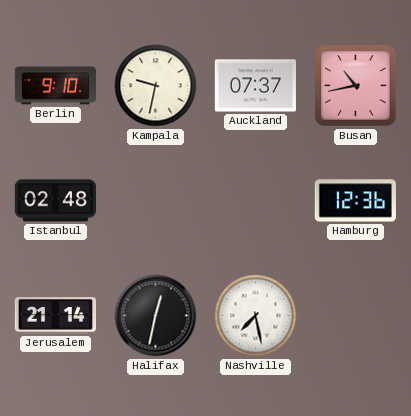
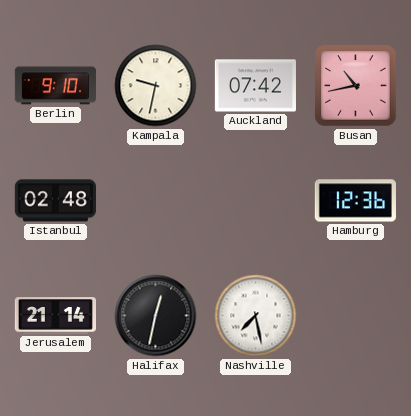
Auckland: 07:37 -> 07:42 (255, 86)
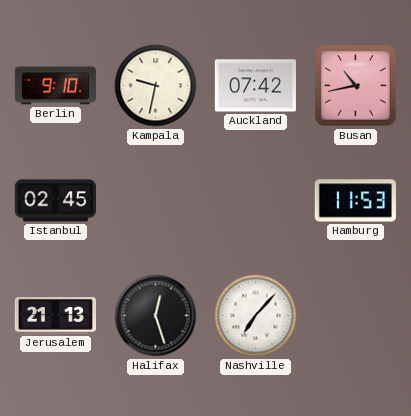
Istanbul: 02:48 -> 02:45 (55, 201)
Hamburg: 12:36 -> 11:53 (355, 201)
Jerusalem: 21:14 -> 21:13 (55, 316)
Halifax: 12:32 -> 12:27 (156, 316)
Nashville: 7:28 -> 7:07 (256, 316)
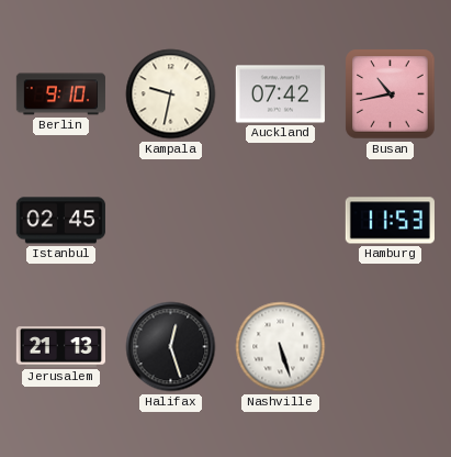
Nashville: 7:07 -> 5:27 (281, 347)
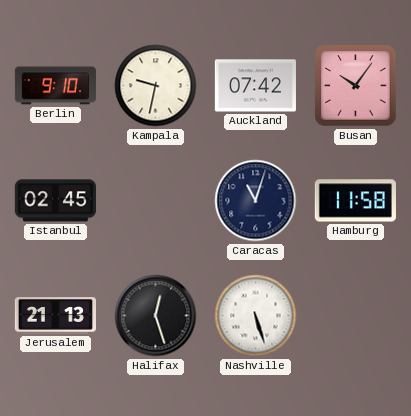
Busan: 10:43 -> 10:06 (356, 86)
Caracas: none -> 11:03 (256, 201)
Hamburg: 11:53 -> 11:58 (355, 201)
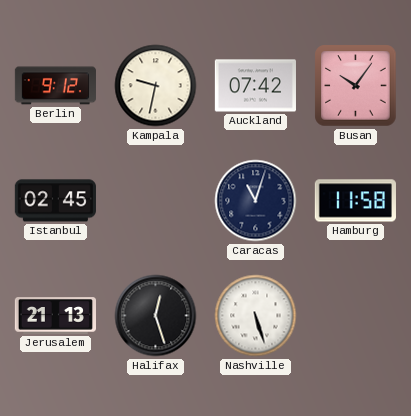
Berlin: 9:10 -> 9:12 (55, 86)
